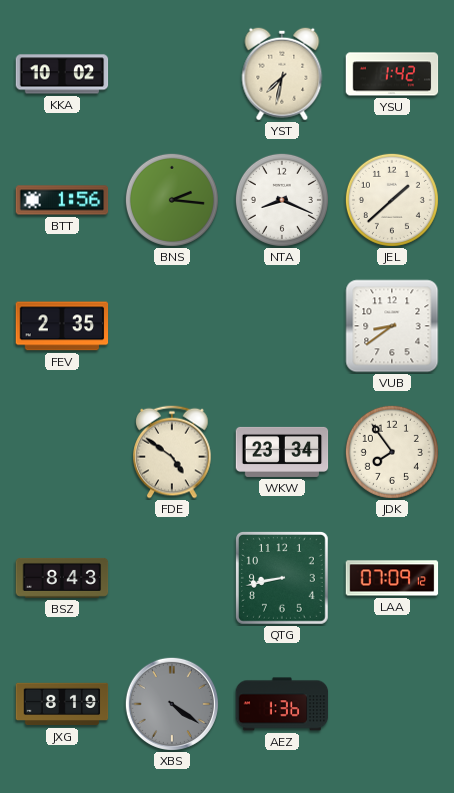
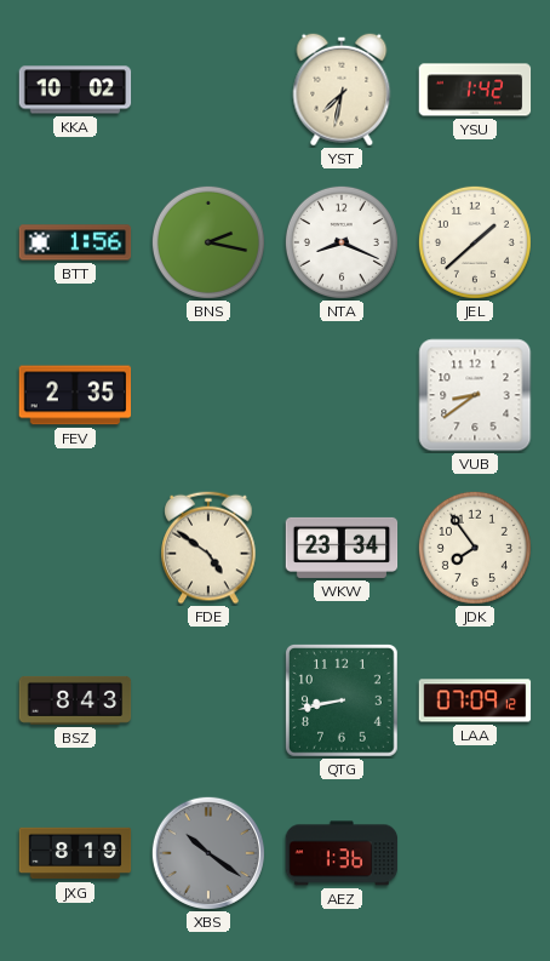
BNS: 2:16 -> 2:17 (208, 242)
XBS: 4:21 -> 10:21 (208, 853)
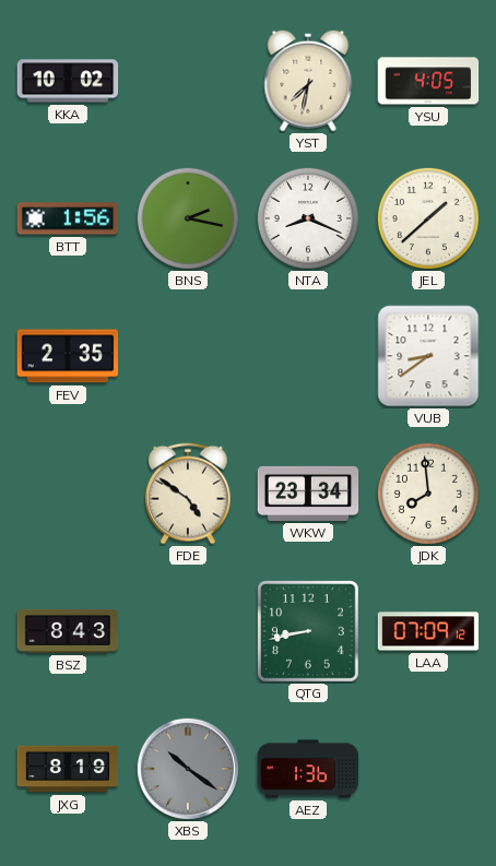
YSU: 1:42 -> 4:05 (428, 81)
JDK: 7:54 -> 7:59 (428, 494)
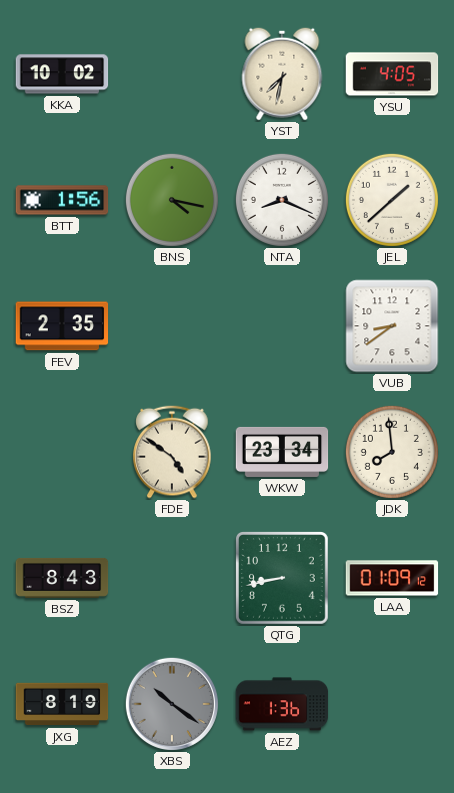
BNS: 2:17 -> 4:17 (172, 200)
LAA: 07:09 -> 01:09 (392, 578)
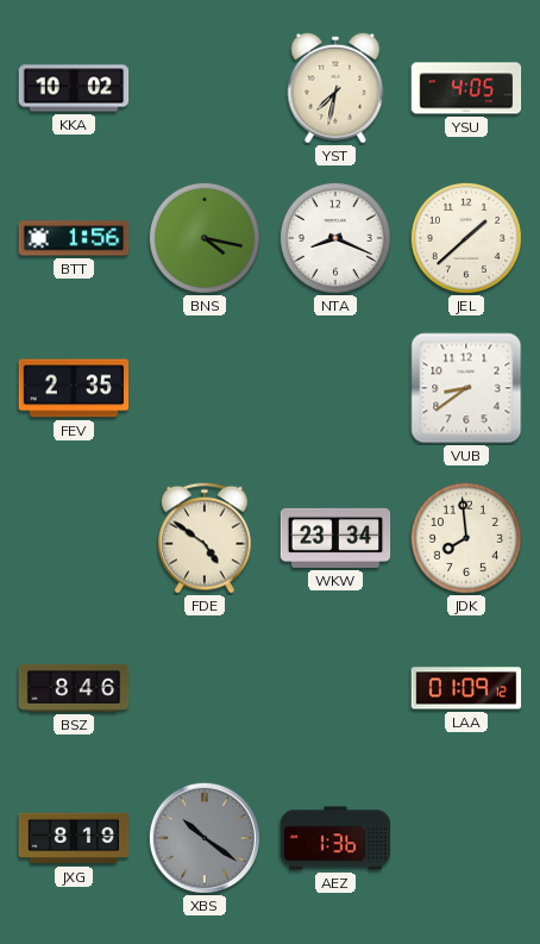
BSZ: 8:43 -> 8:46 (74, 688)
QTG: 8:43 -> none (283, 579)
